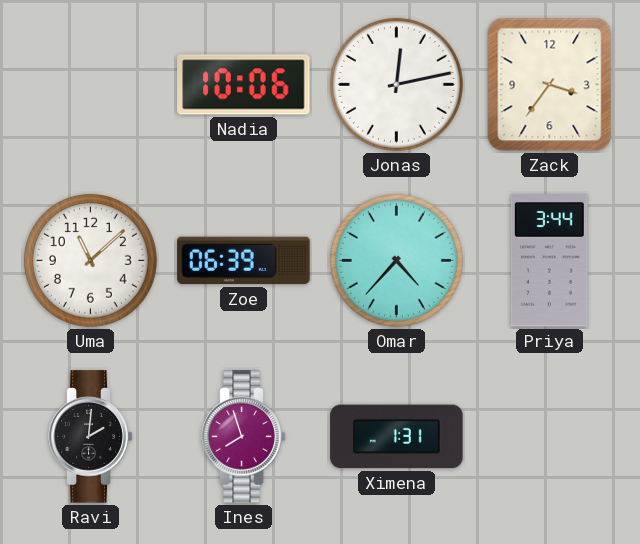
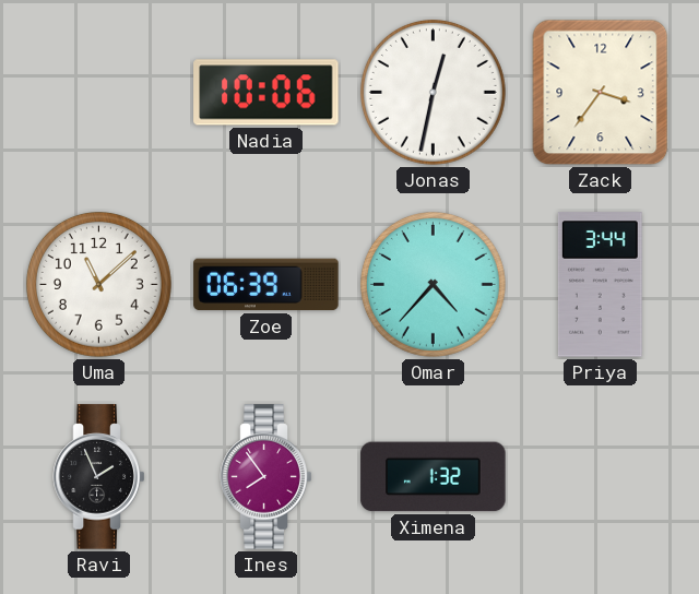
Jonas: 12:13 -> 12:32 (433, 92)
Ravi: 2:01 -> 1:56 (99, 477)
Ines: 7:57 -> 7:54 (266, 477)
Ximena: 1:31 -> 1:32 (434, 477)
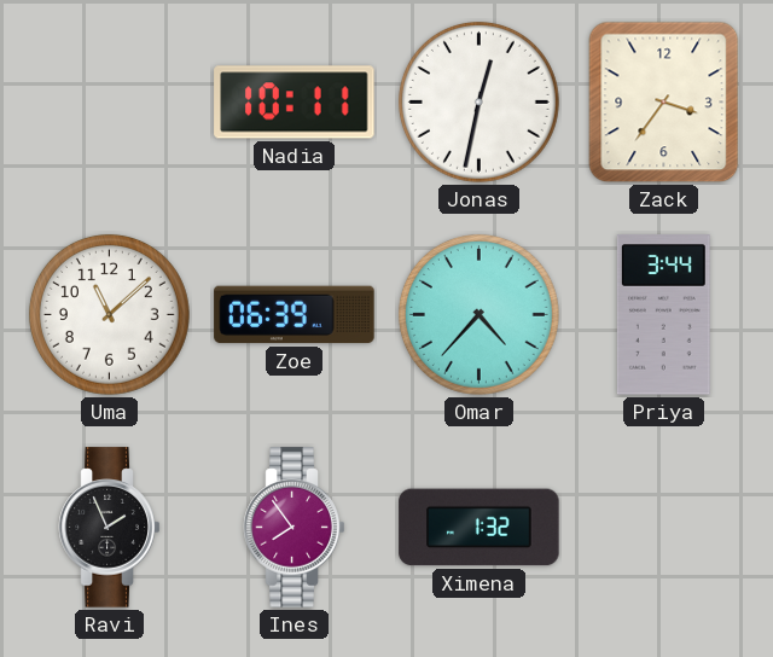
Nadia: 10:06 -> 10:11 (295, 103)
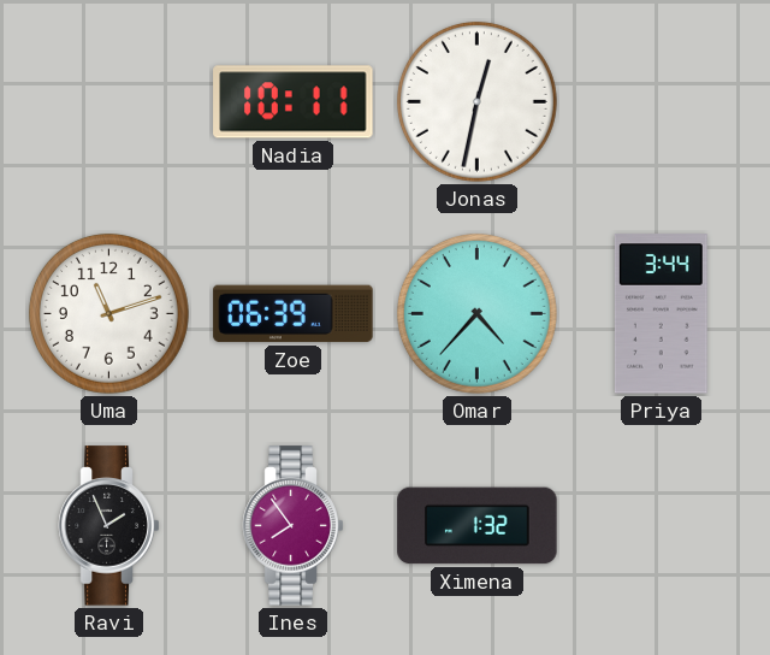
Zack: 3:36 -> none (664, 103)
Uma: 11:08 -> 11:12 (108, 313)
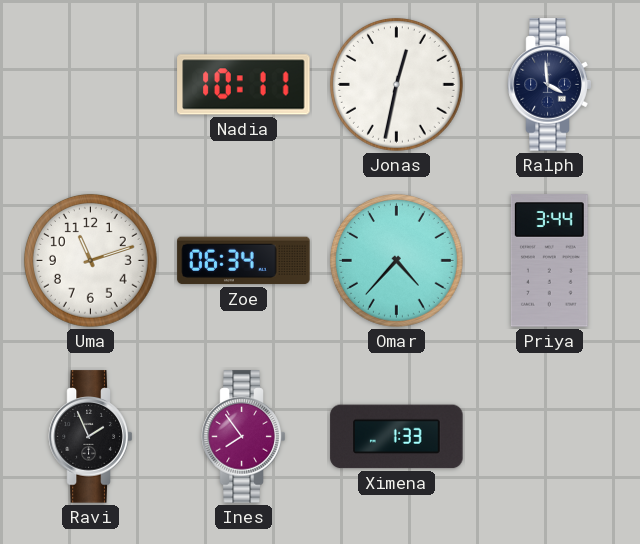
Ralph: none -> 3:59 (550, 85)
Zoe: 06:39 -> 06:34 (244, 261)
Ximena: 1:32 -> 1:33 (397, 437)
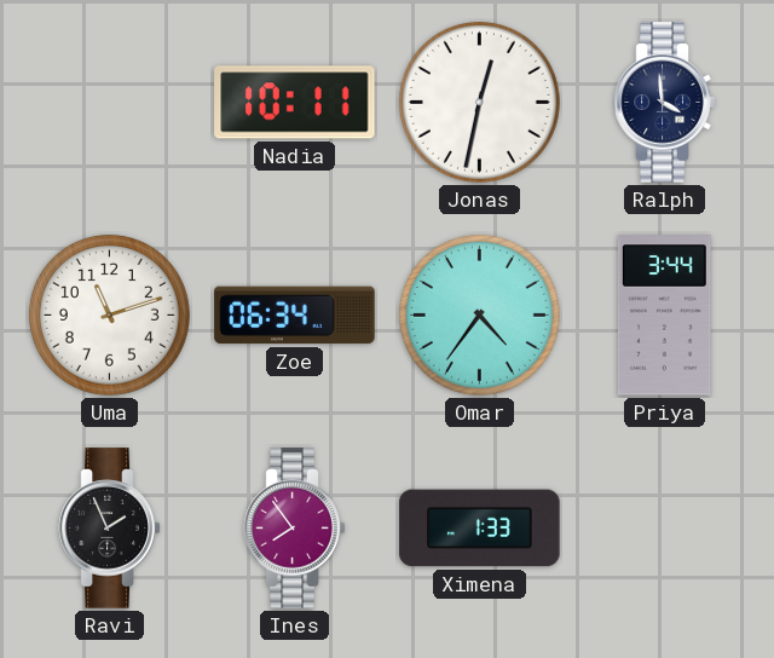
Omar: 4:37 -> 4:36 (479, 314)
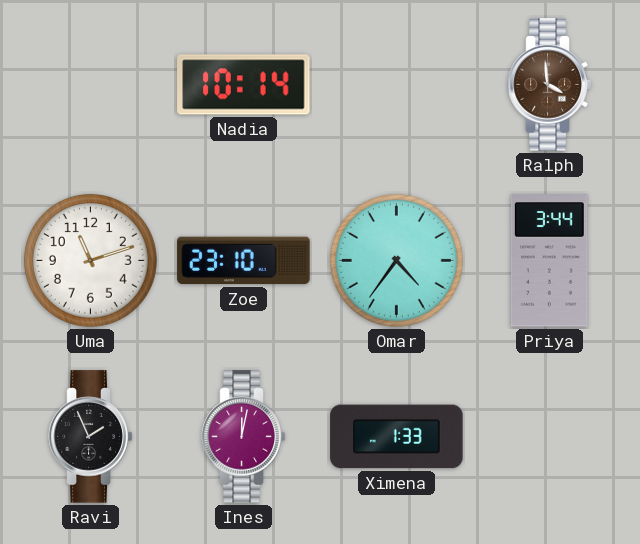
Nadia: 10:11 -> 10:14 (244, 85)
Jonas: 12:32 -> none (479, 102)
Ralph dial: navy -> brown (550, 85)
Zoe: 06:34 -> 23:10 (244, 261)
Ines: 7:54 -> 12:02 (244, 437)
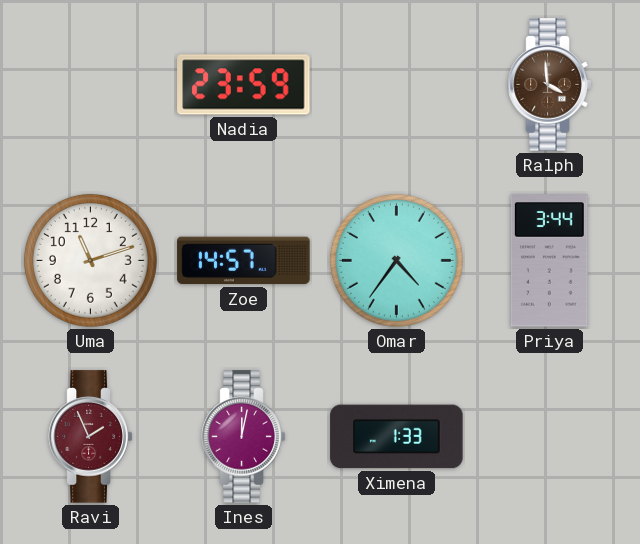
Nadia: 10:14 -> 23:59 (244, 85)
Zoe: 23:10 -> 14:57 (244, 261)
Ravi dial: black -> burgundy (91, 437)
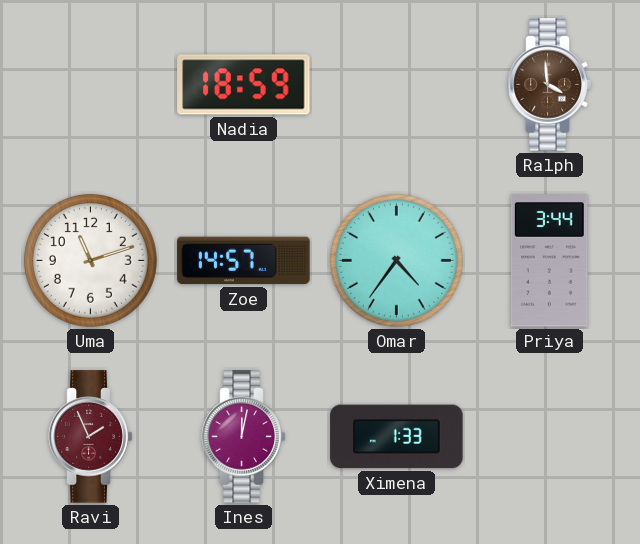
Nadia: 23:59 -> 18:59 (244, 85)
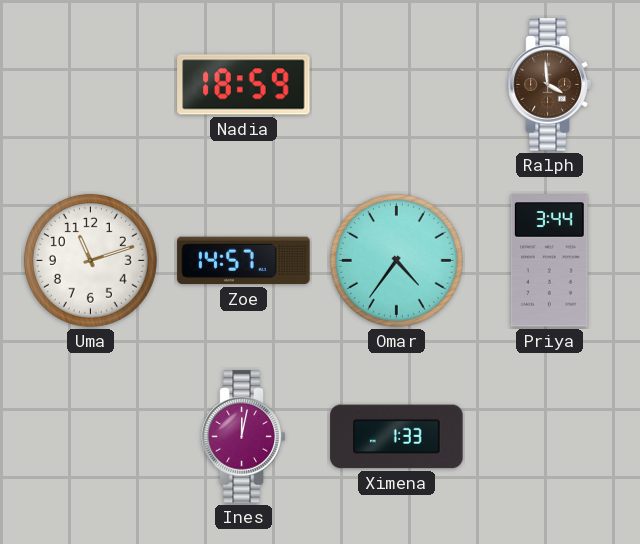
Ravi: 1:56 -> none (91, 437)
